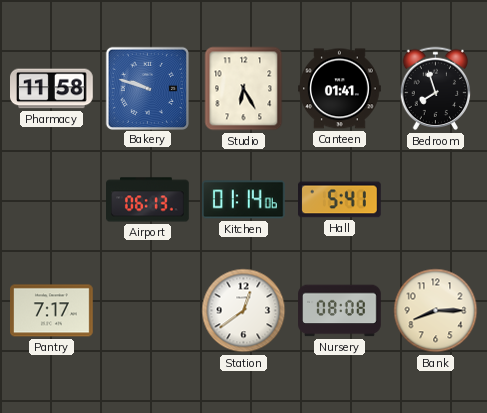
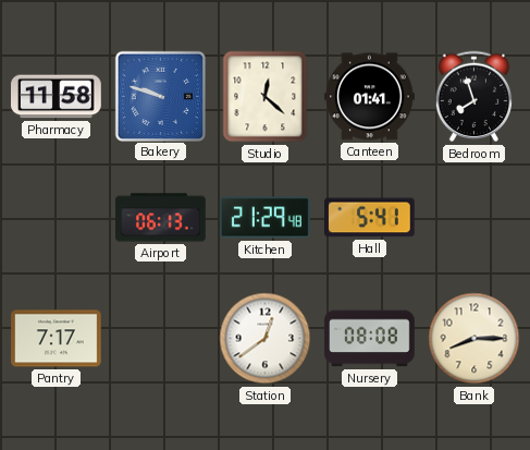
Studio: 6:25 -> 12:22 (266, 97)
Kitchen: 01:14 -> 21:29 (264, 218)
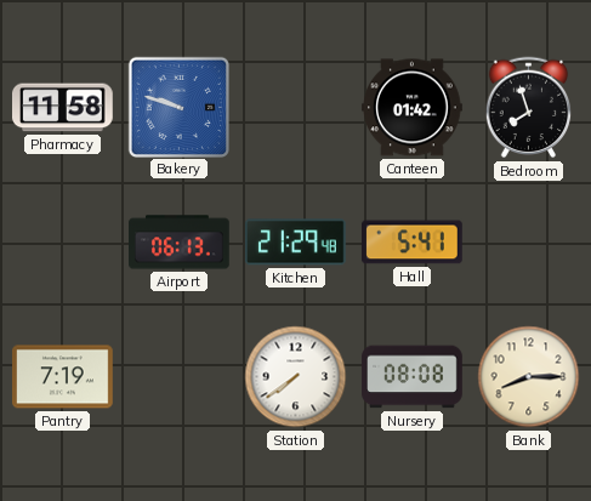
Studio: 12:22 -> none (266, 97)
Canteen: 01:41 -> 01:42 (413, 108)
Pantry: 7:17 -> 7:19 (63, 377)
Station: 12:39 -> 7:39 (296, 377)
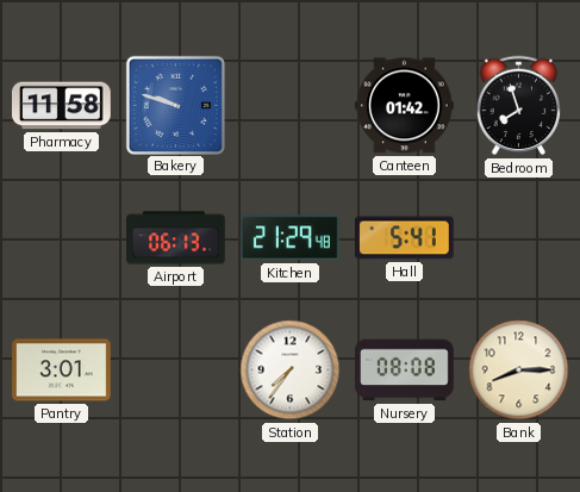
Pantry: 7:19 -> 3:01 (62, 370)
Station: 7:39 -> 7:36 (291, 370)
